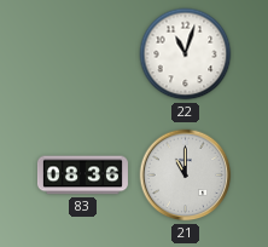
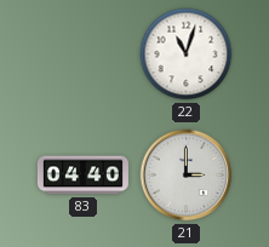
83: 08:36 -> 04:40 (82, 176)
21: 11:00 -> 3:00 (187, 176)
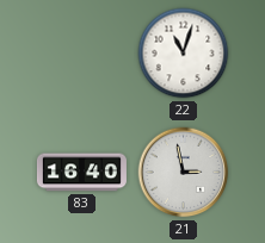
83: 04:40 -> 16:40 (81, 173)
21: 3:00 -> 2:58 (184, 173)
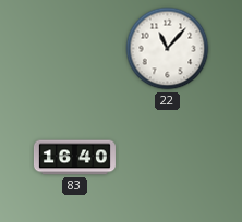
22: 11:03 -> 11:07 (168, 49)
21: 2:58 -> none (184, 173)
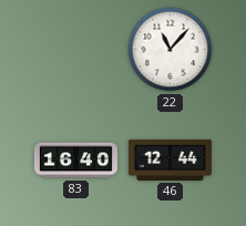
46: none -> 12:44 (170, 160)
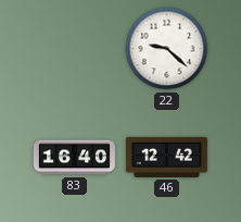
22: 11:07 -> 9:22 (167, 49)
46: 12:44 -> 12:42 (166, 157)
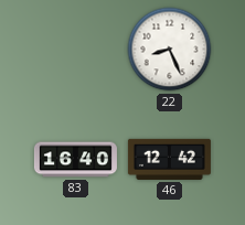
22: 9:22 -> 8:26 (170, 50)
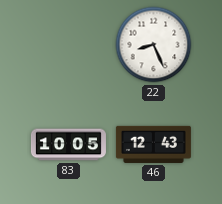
83: 16:40 -> 10:05 (68, 145)
46: 12:42 -> 12:43 (153, 144)
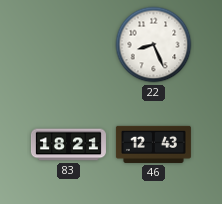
83: 10:05 -> 18:21 (68, 145)
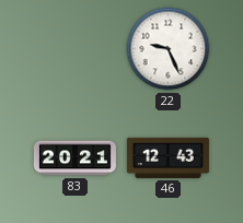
22: 8:26 -> 9:26 (169, 49)
83: 18:21 -> 20:21 (74, 159)
